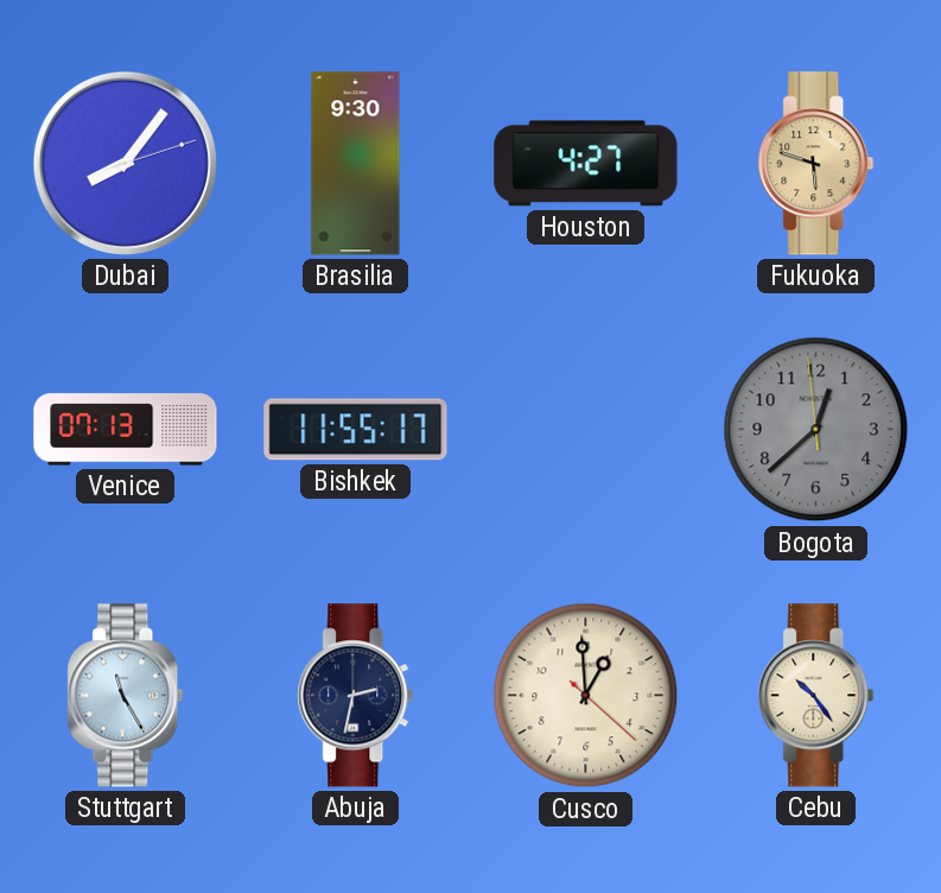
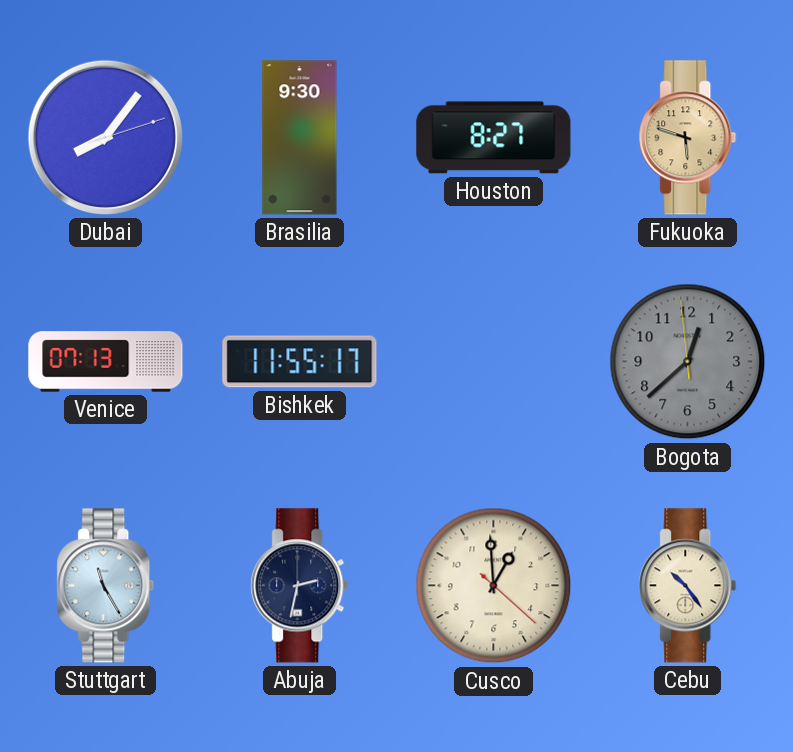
Houston: 4:27 -> 8:27 (494, 138)
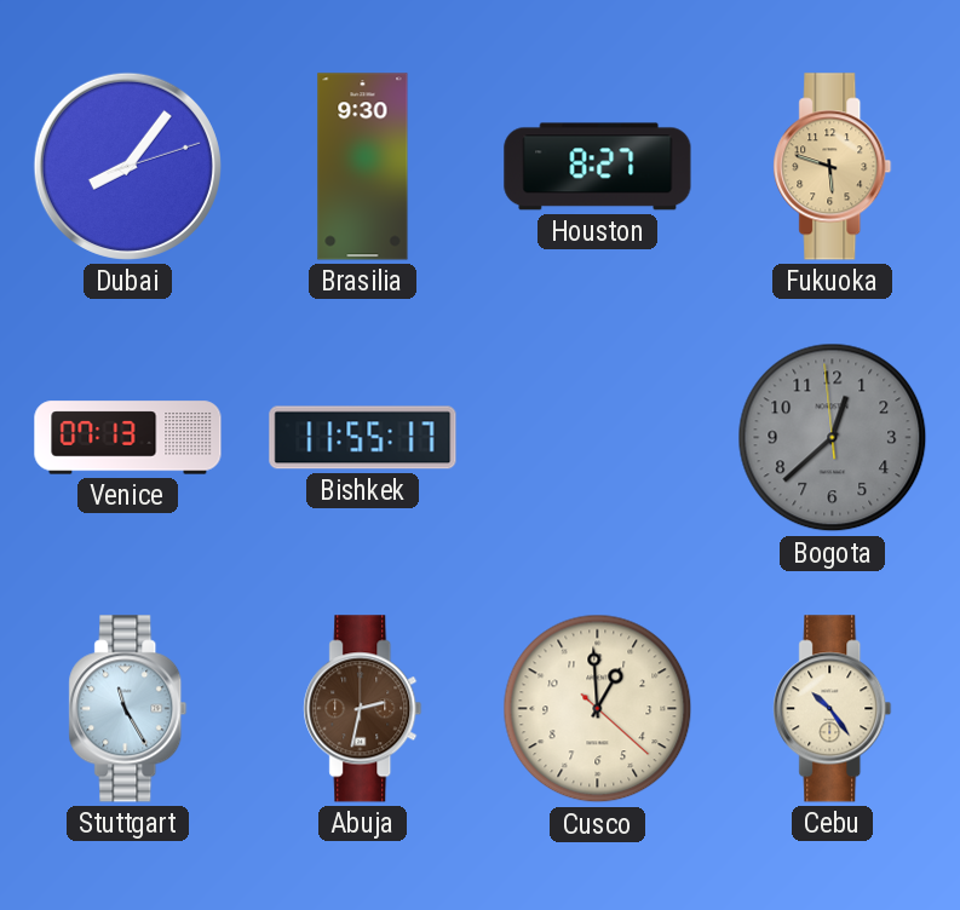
Abuja dial: navy -> brown (363, 709)
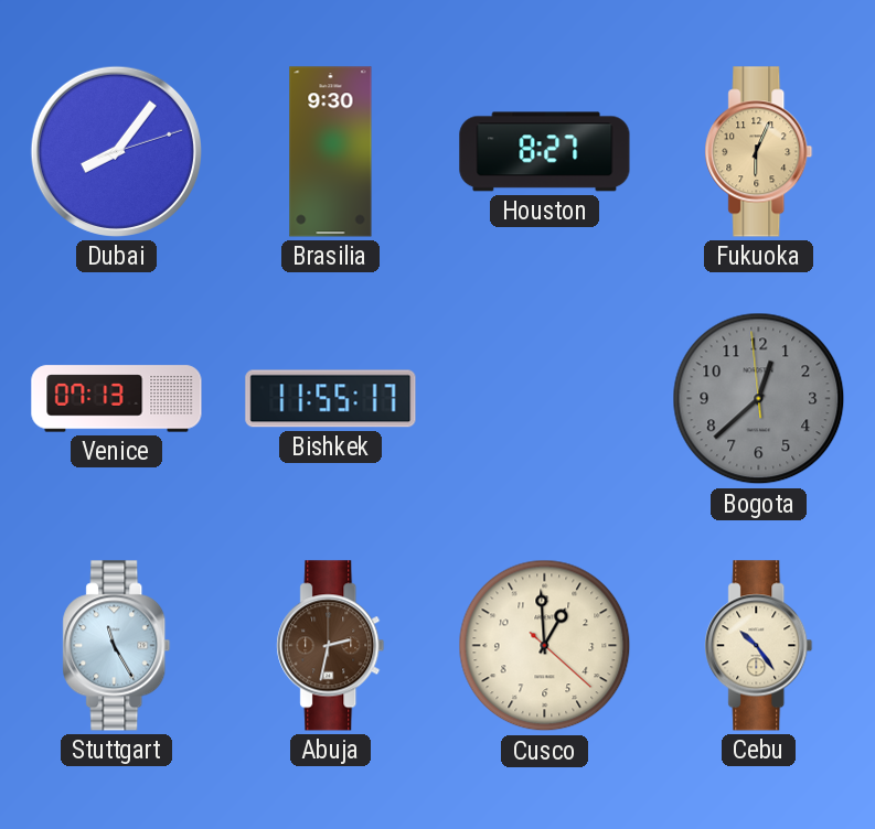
Fukuoka: 5:48 -> 6:04 (759, 152)
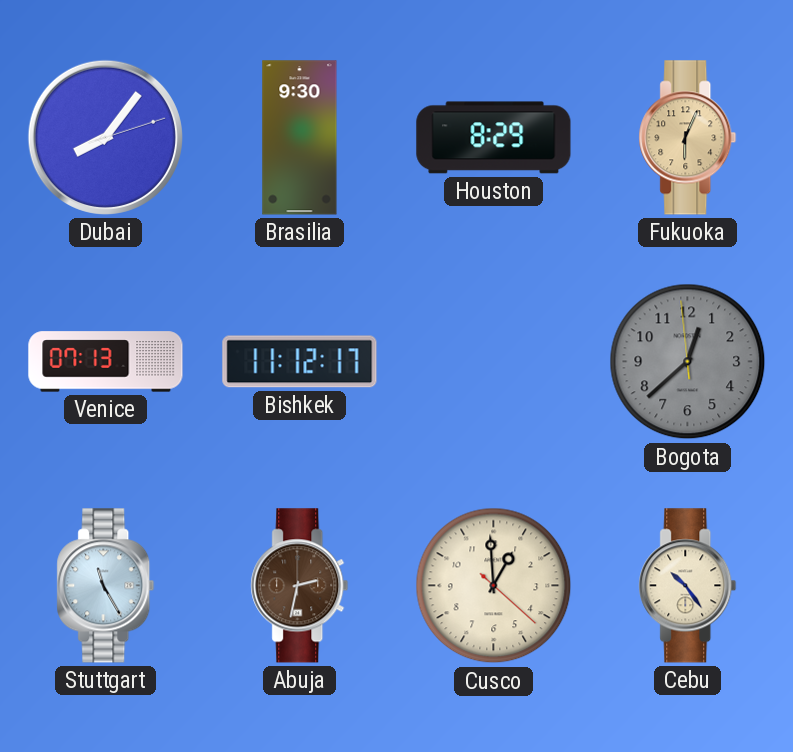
Houston: 8:27 -> 8:29 (494, 138)
Bishkek: 11:55 -> 11:12 (300, 362)
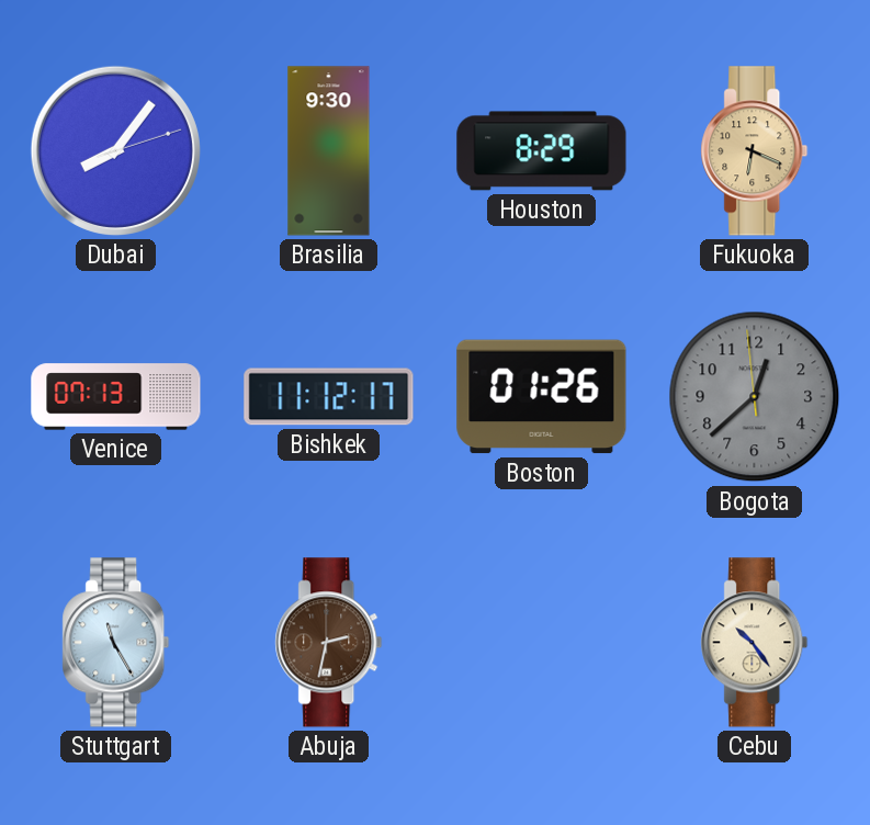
Fukuoka: 6:04 -> 6:19 (755, 151)
Boston: none -> 01:26 (542, 397)
Cusco: 12:59 -> none (494, 586)
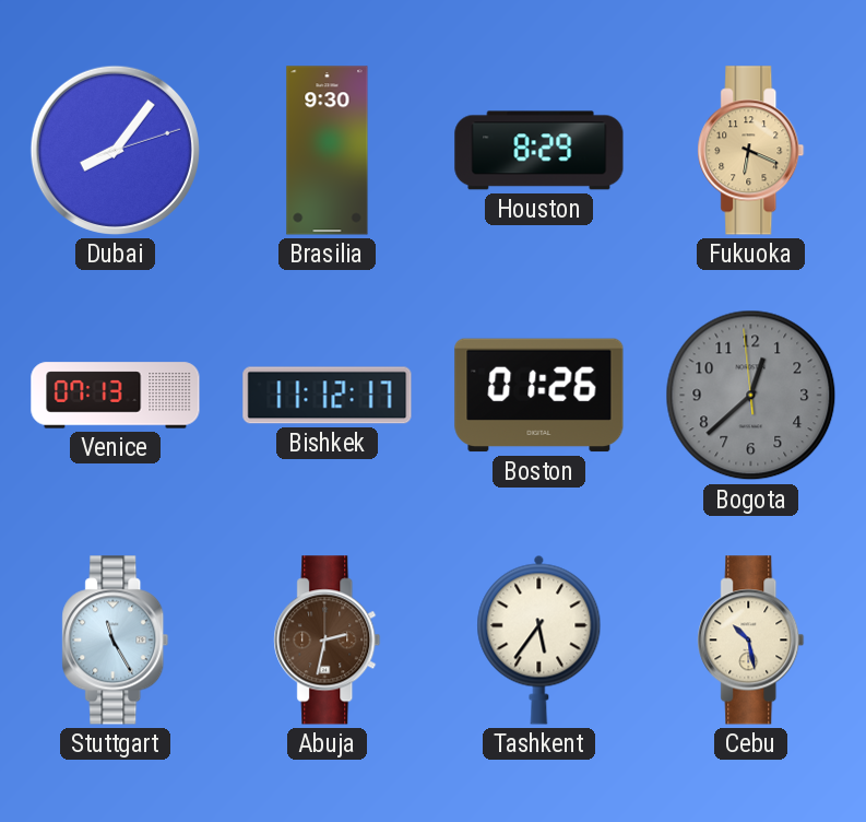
Tashkent: none -> 5:36 (539, 639)
Cebu: 10:24 -> 10:28 (751, 641)
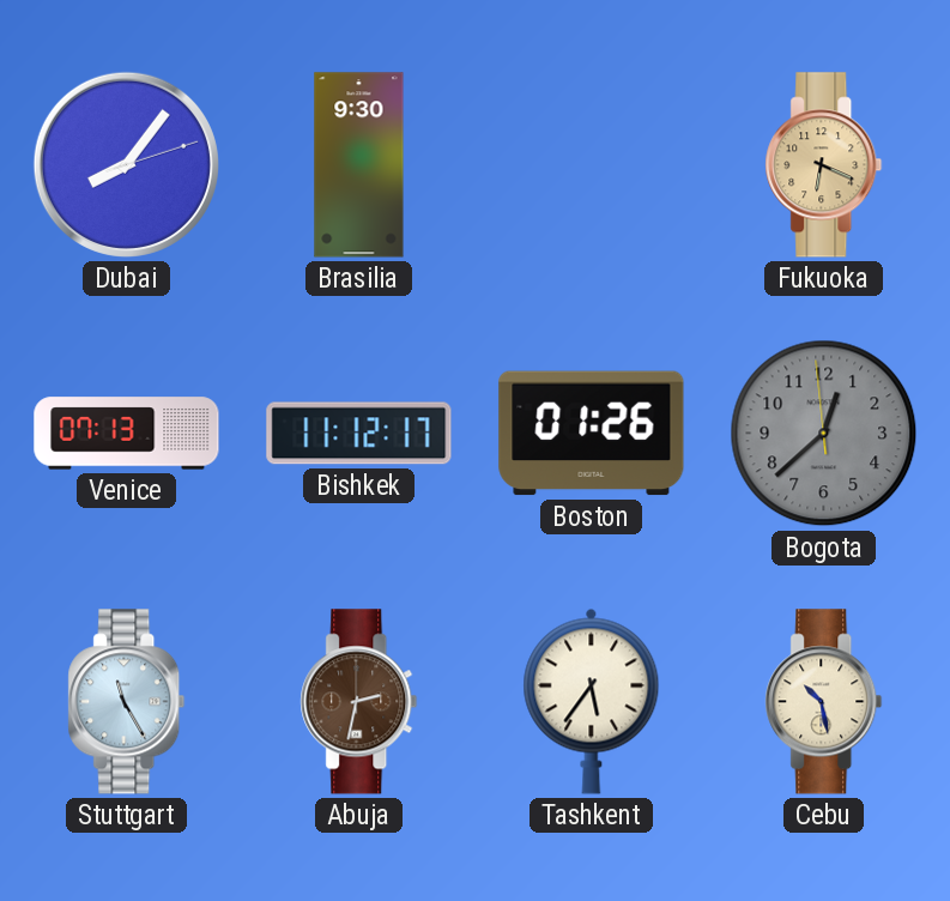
Houston: 8:29 -> none (539, 151)
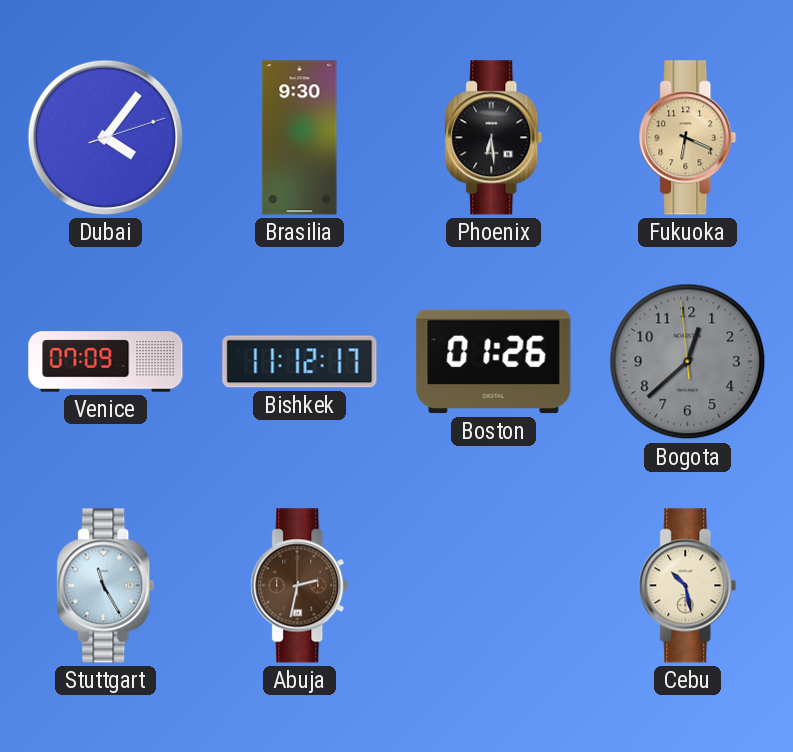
Dubai: 8:06 -> 4:06 (105, 137)
Phoenix: none -> 6:29 (494, 138)
Venice: 07:13 -> 07:09 (106, 362)
Tashkent: 5:36 -> none (592, 701)
